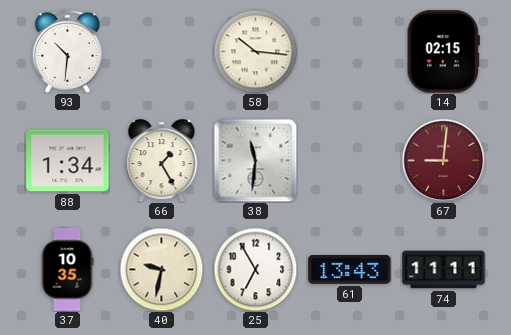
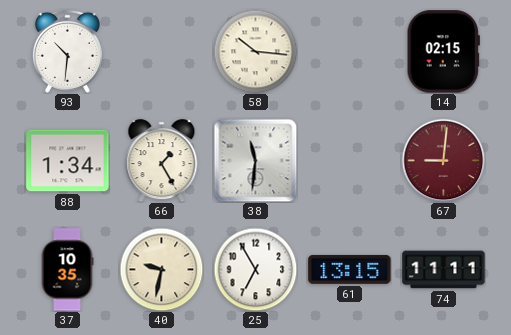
61: 13:43 -> 13:15 (350, 269)
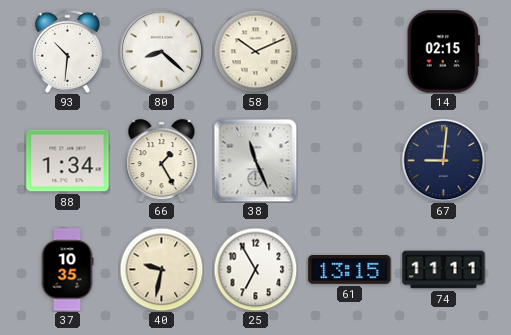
80: none -> 8:22 (161, 51)
58: 10:16 -> 10:11 (255, 51)
38: 11:31 -> 11:26 (255, 160)
67 dial: burgundy -> navy (443, 160)
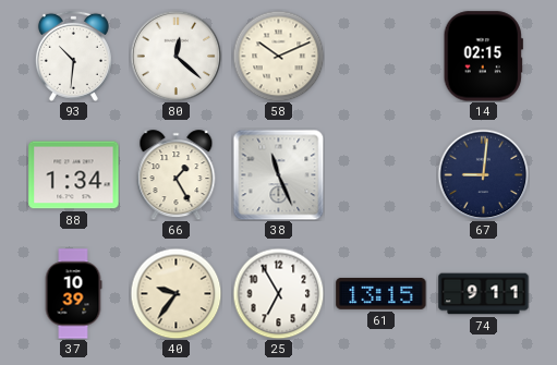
80: 8:22 -> 12:22 (175, 56)
37: 10:35 -> 10:39 (73, 294)
40: 9:32 -> 9:36 (175, 293)
74: 11:11 -> 9:11 (484, 294)
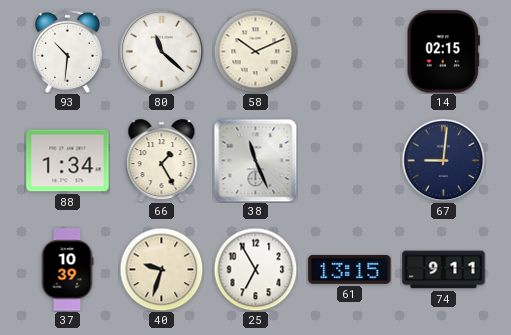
80: 12:22 -> 11:22 (161, 51)
40: 9:36 -> 9:33 (161, 269)
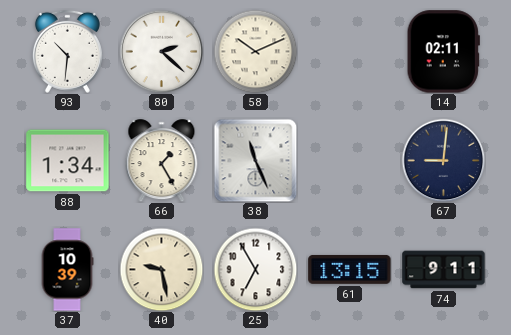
80: 11:22 -> 2:22 (161, 51)
14: 02:15 -> 02:11 (443, 52)
40: 9:33 -> 9:28 (161, 269)
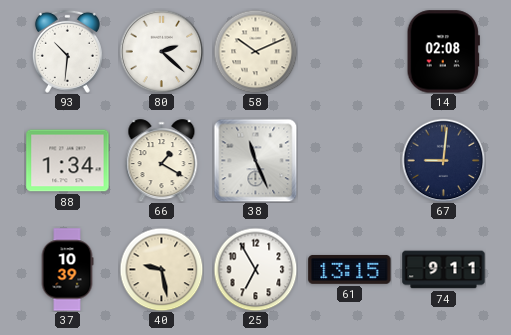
14: 02:11 -> 02:08 (443, 52)
66: 1:25 -> 1:20 (162, 161)
